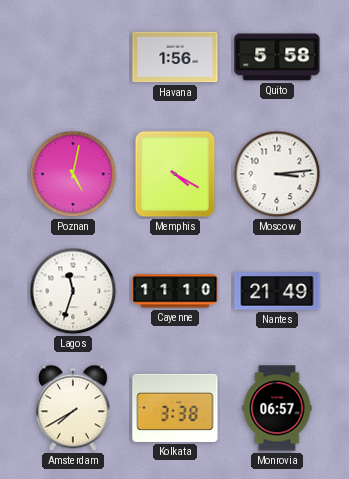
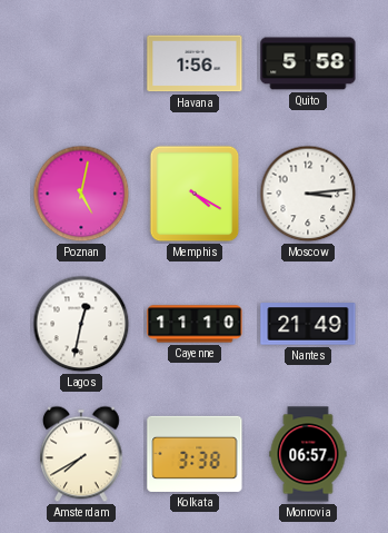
Lagos: 11:33 -> 12:32 (81, 324)
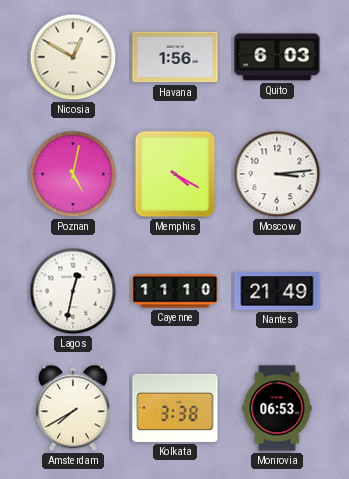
Nicosia: none -> 12:50 (73, 57)
Quito: 5:58 -> 6:03 (277, 57)
Monrovia: 06:57 -> 06:53 (277, 408)
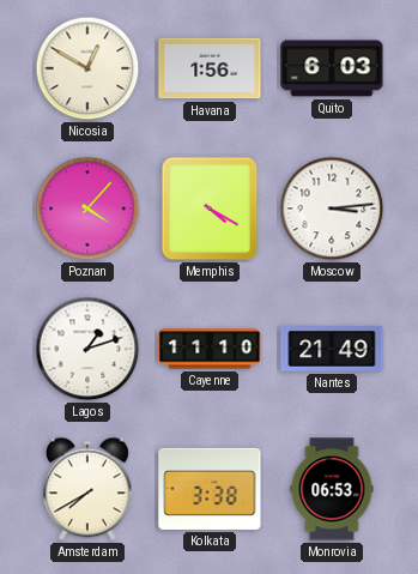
Poznan: 5:02 -> 4:07 (87, 209)
Lagos: 12:32 -> 1:12 (87, 349)
